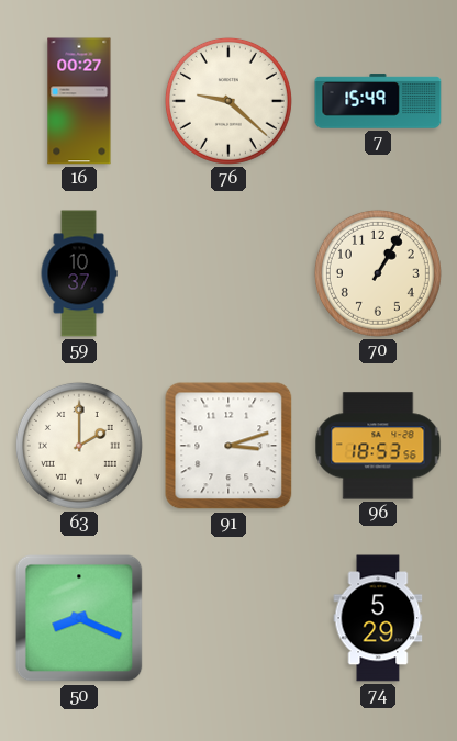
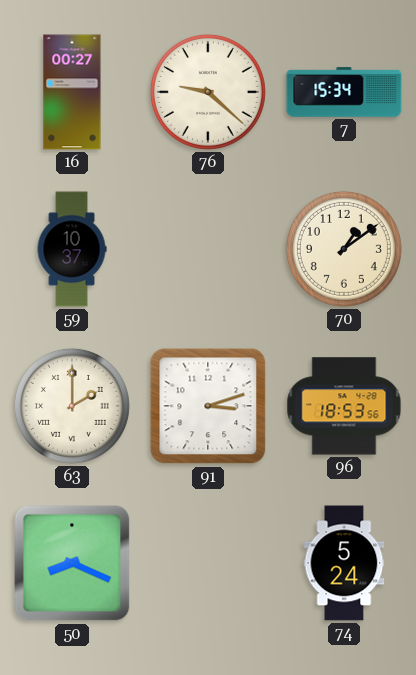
7: 15:49 -> 15:34 (344, 92)
70: 1:05 -> 1:09 (344, 249)
74: 5:29 -> 5:24 (344, 563)
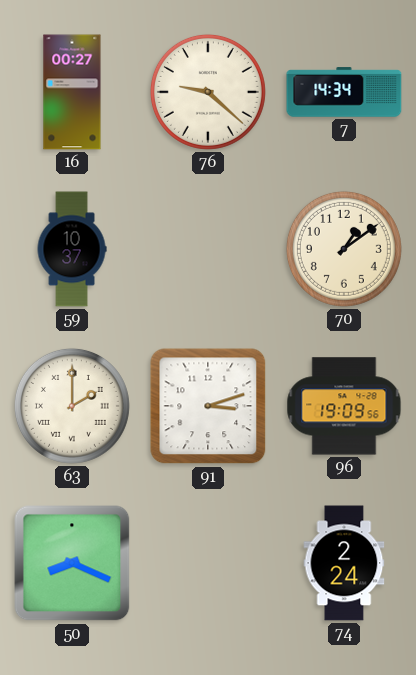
7: 15:34 -> 14:34 (344, 92)
96: 18:53 -> 19:09 (344, 406)
74: 5:24 -> 2:24 (344, 563)
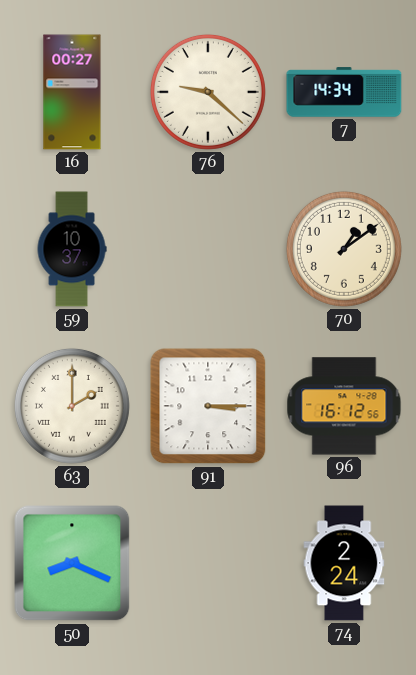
91: 3:12 -> 3:15 (208, 406)
96: 19:09 -> 16:12 (344, 406)
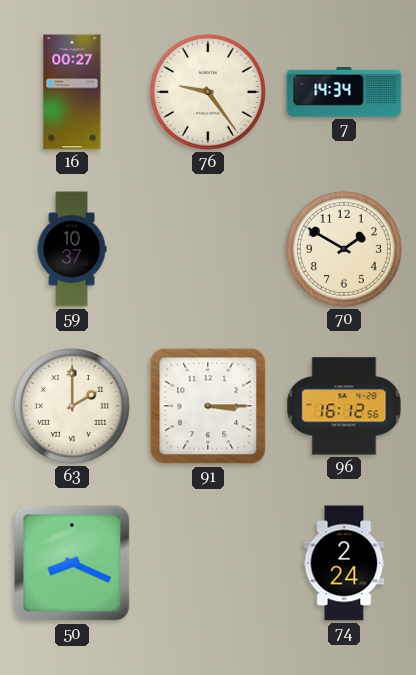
76: 9:22 -> 9:24 (208, 92)
70: 1:09 -> 1:50 (344, 249)
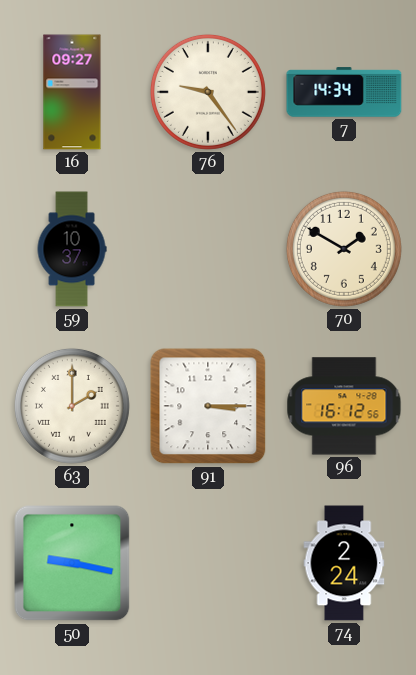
16: 00:27 -> 09:27 (72, 92)
50: 8:19 -> 9:17 (72, 563)
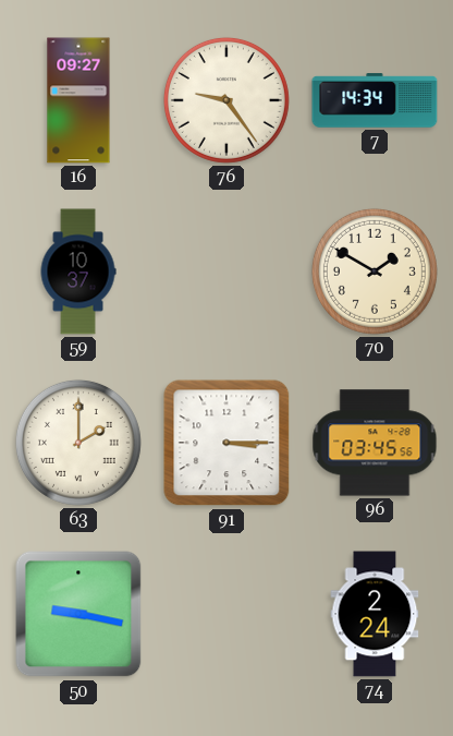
96: 16:12 -> 03:45 (375, 443)
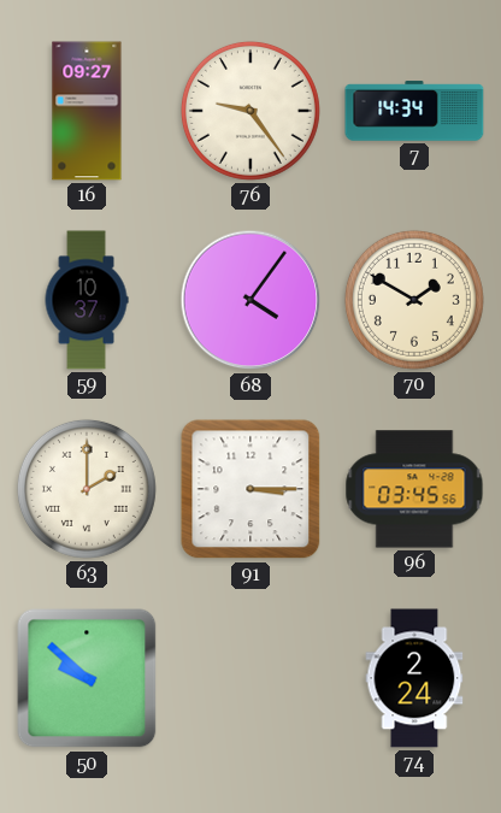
68: none -> 4:06 (250, 300)
50: 9:17 -> 9:52 (87, 678)
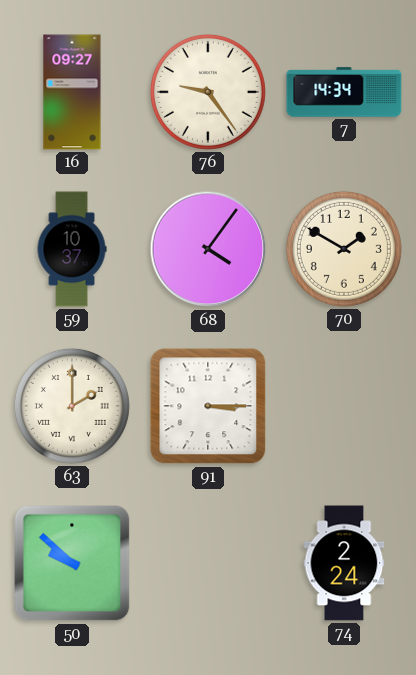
96: 03:45 -> none (414, 489)
